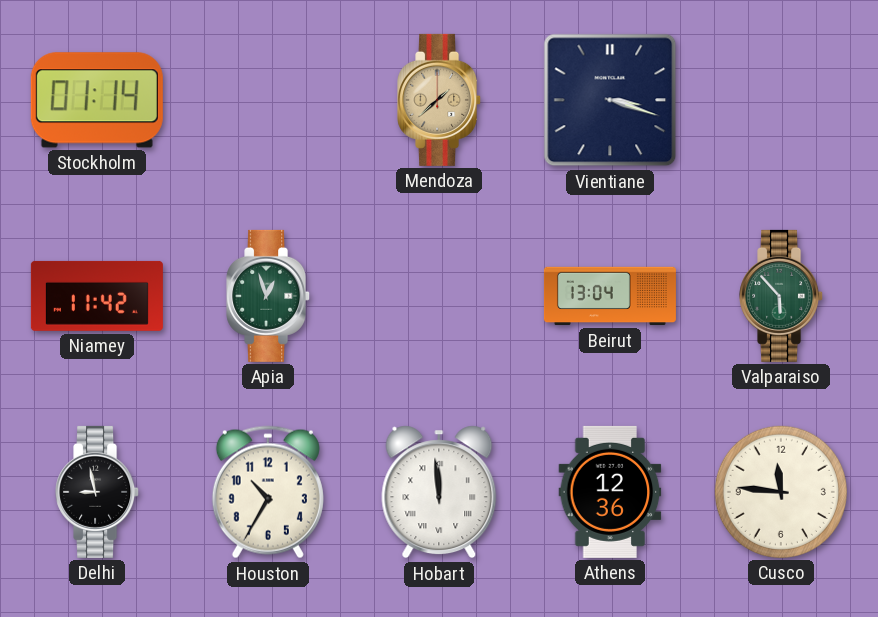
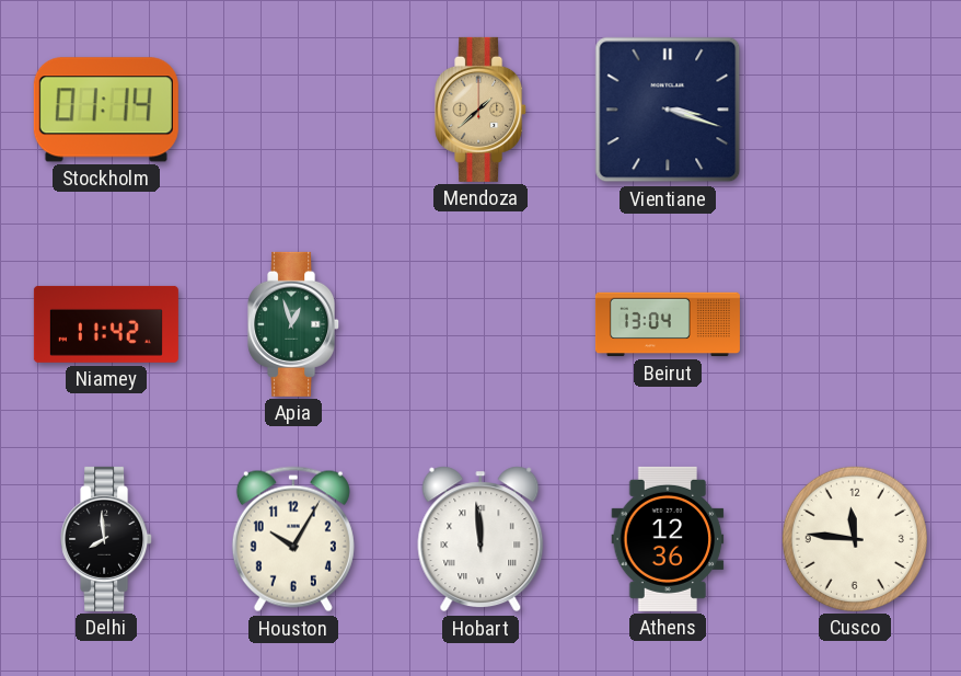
Valparaiso: 5:53 -> none (782, 296)
Delhi: 8:58 -> 7:59 (107, 539)
Houston: 10:35 -> 10:05 (293, 539)
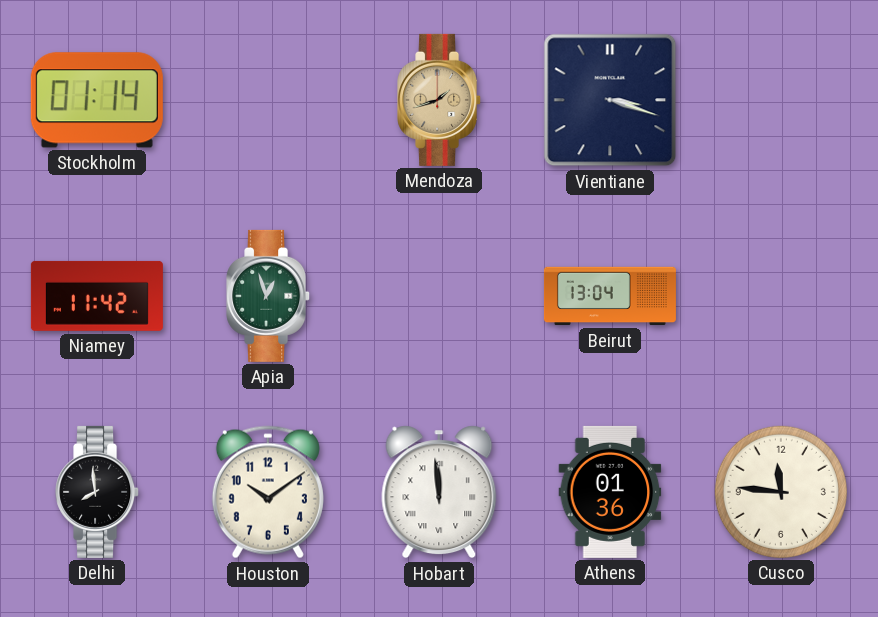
Mendoza: 1:38 -> 1:42 (440, 100)
Houston: 10:05 -> 10:09 (268, 492)
Athens: 12:36 -> 01:36 (610, 492)
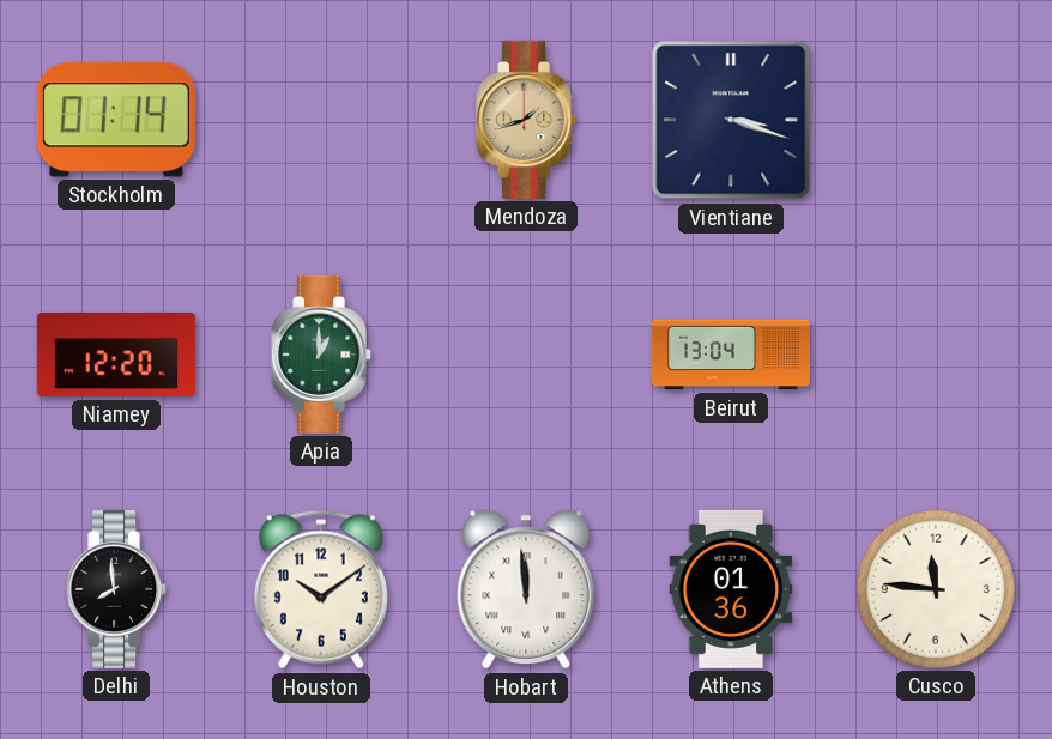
Niamey: 11:42 -> 12:20 (116, 355)
Apia: 12:57 -> 1:00 (322, 355)
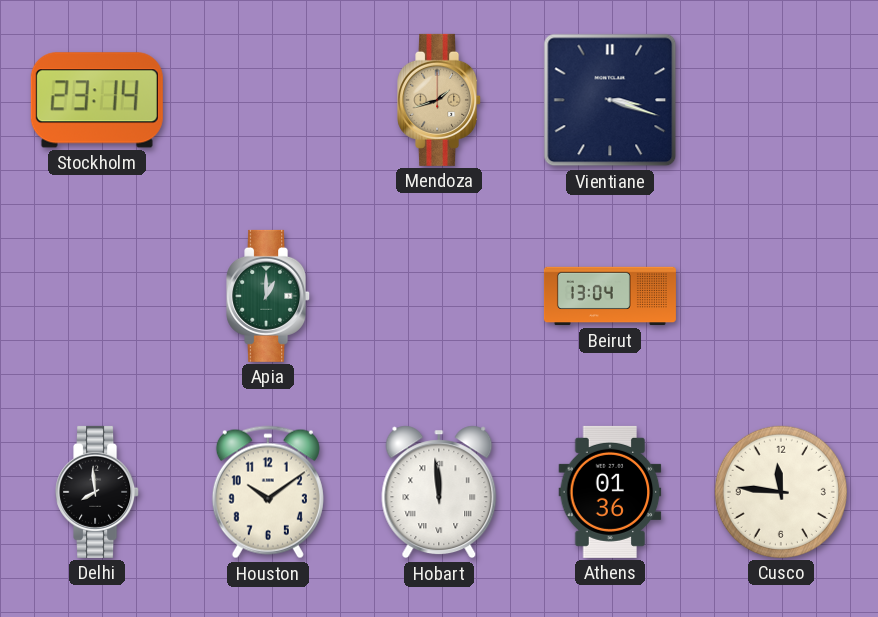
Stockholm: 01:14 -> 23:14 (97, 100)
Niamey: 12:20 -> none (116, 355)
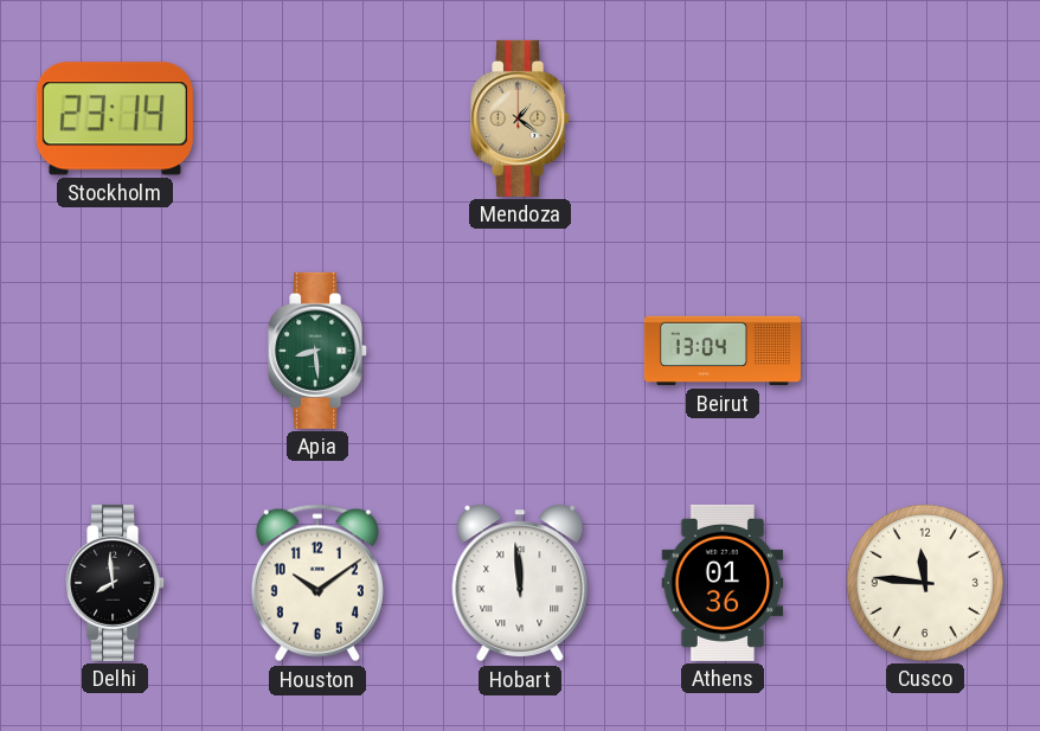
Mendoza: 1:42 -> 1:21 (521, 118)
Vientiane: 3:18 -> none (610, 100)
Apia: 1:00 -> 8:29 (319, 351)
